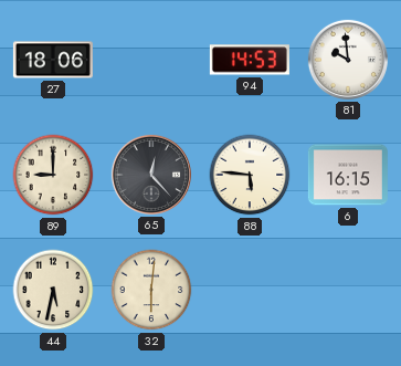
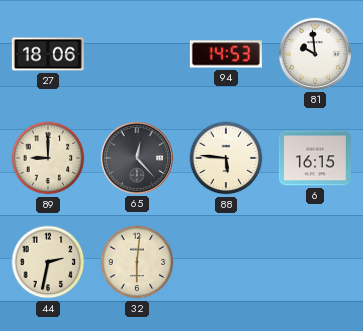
44: 5:32 -> 2:32 (48, 262)
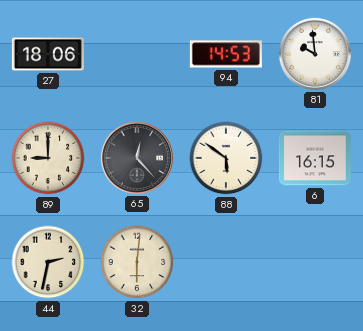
88: 5:46 -> 5:51 (226, 158)
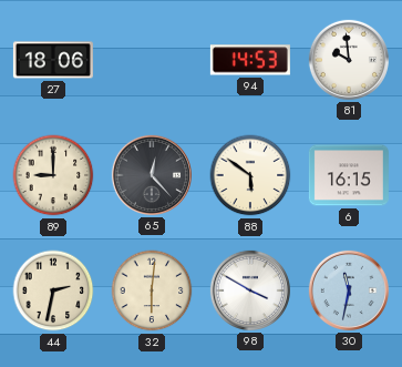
98: none -> 3:50 (250, 290)
30: none -> 11:32 (349, 290)
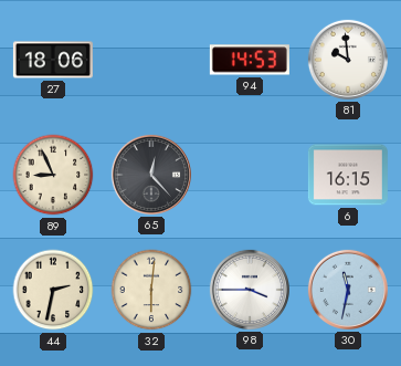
89: 9:00 -> 8:56 (53, 175)
88: 5:51 -> none (250, 175)
98: 3:50 -> 3:45 (250, 290)
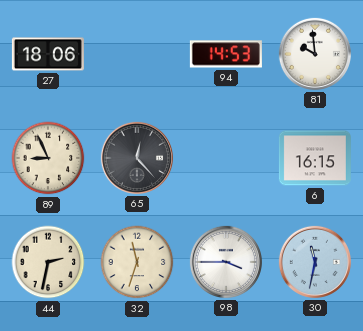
32: 6:01 -> 11:33 (137, 262)
